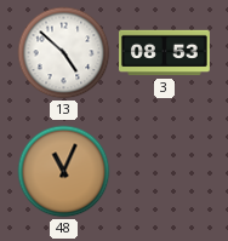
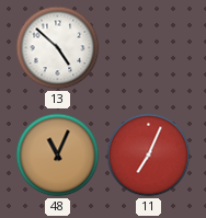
3: 08:53 -> none (165, 53)
11: none -> 7:04 (149, 156)
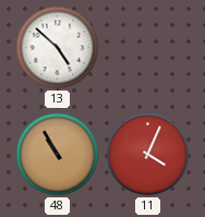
48: 11:04 -> 10:55 (58, 155)
11: 7:04 -> 4:04 (148, 155)
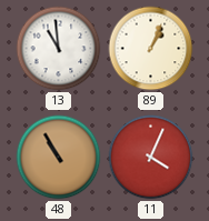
13: 4:52 -> 10:59 (59, 49)
89: none -> 1:04 (151, 49)
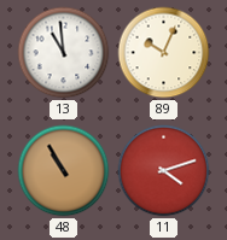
89: 1:04 -> 10:04 (164, 53)
11: 4:04 -> 4:12 (164, 171)
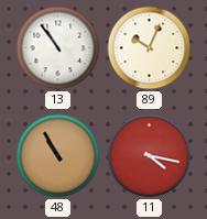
13: 10:59 -> 10:54 (58, 48)
11: 4:12 -> 4:17 (150, 156)
